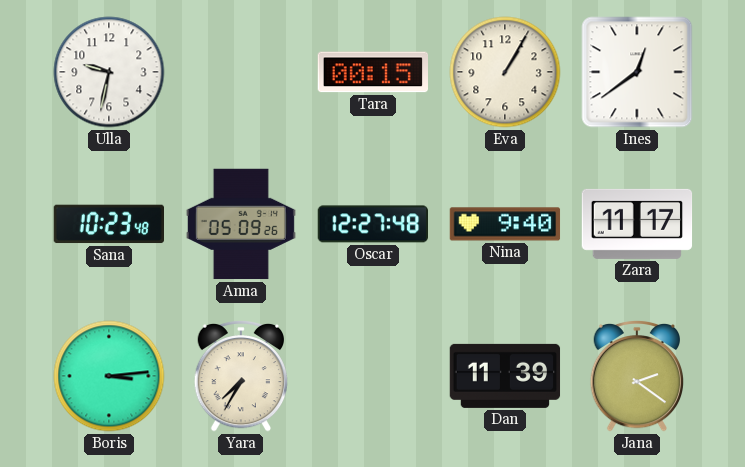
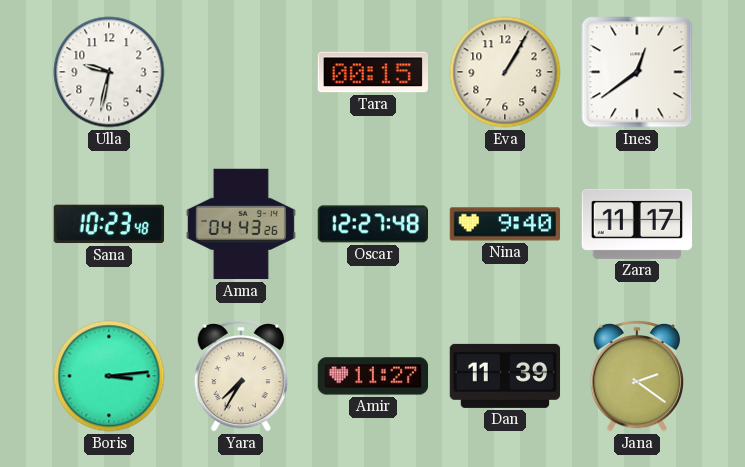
Anna: 05:09 -> 04:43 (241, 224)
Amir: none -> 11:27 (373, 376)
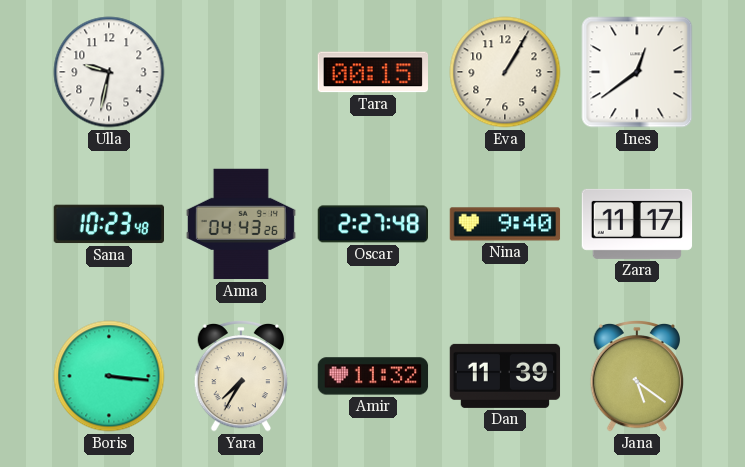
Oscar: 12:27 -> 2:27 (372, 224)
Boris: 3:14 -> 3:16 (109, 376)
Amir: 11:27 -> 11:32 (373, 376)
Jana: 2:21 -> 5:21 (637, 376)
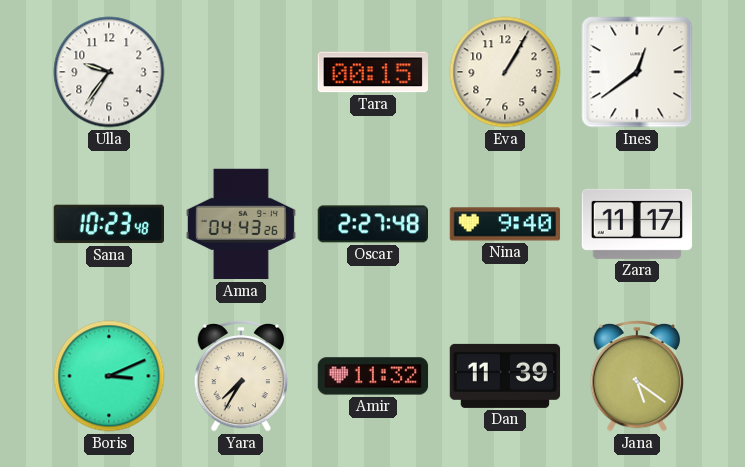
Ulla: 9:32 -> 9:36 (109, 72)
Boris: 3:16 -> 3:11 (109, 376)
